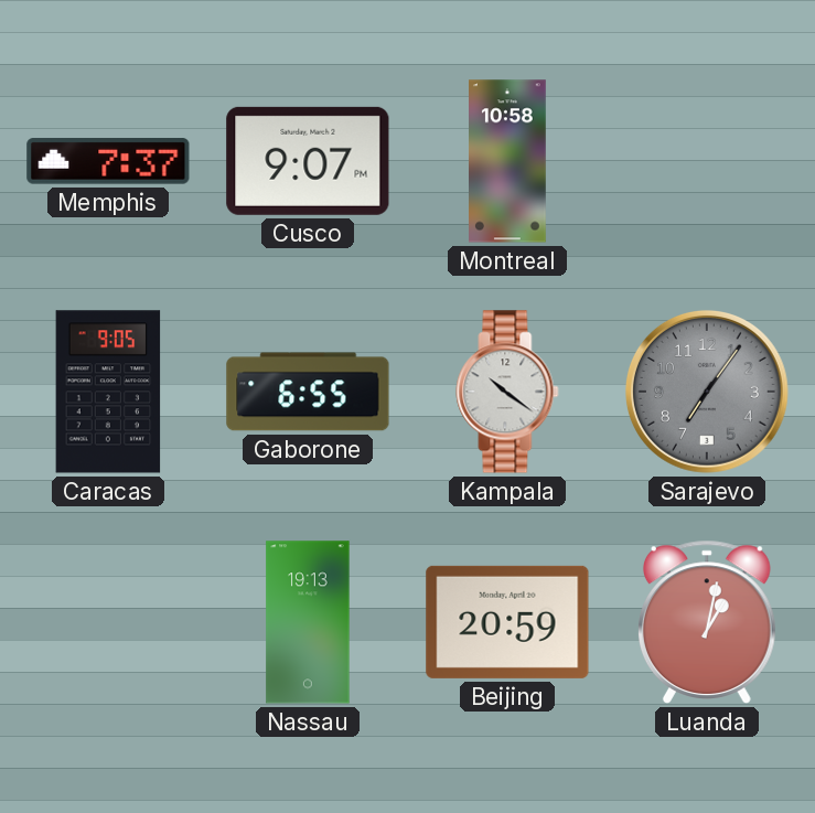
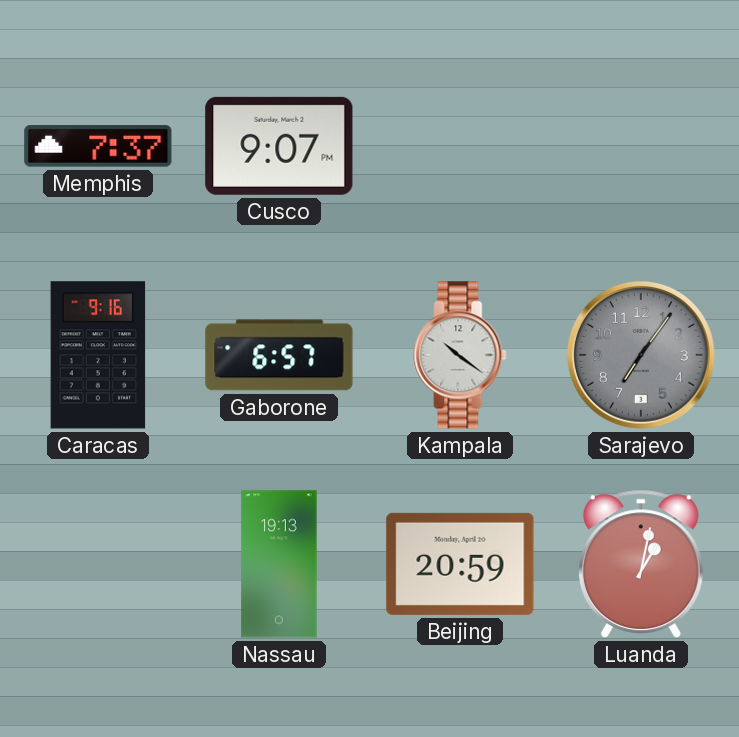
Montreal: 10:58 -> none (508, 161)
Caracas: 9:05 -> 9:16 (98, 355)
Gaborone: 6:55 -> 6:57 (279, 355)
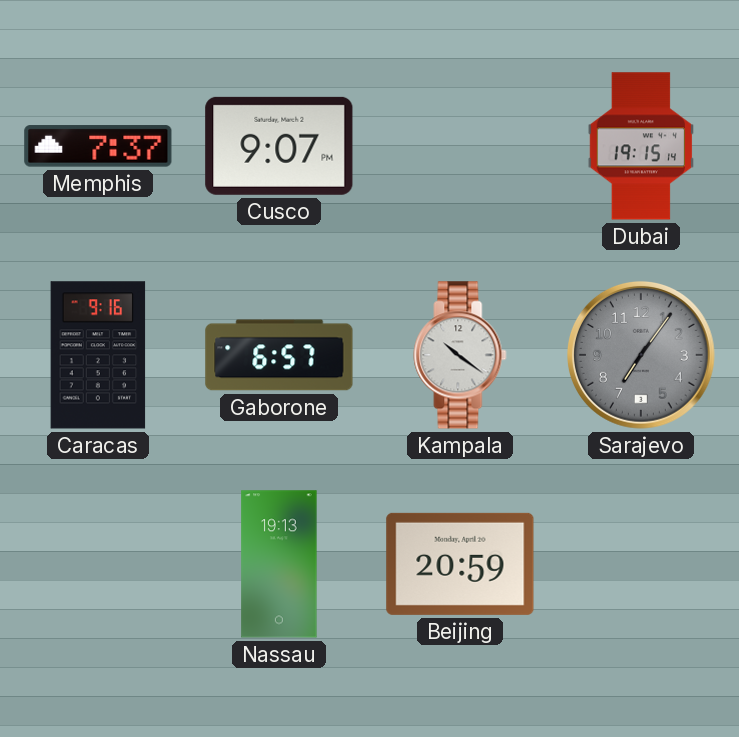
Dubai: none -> 19:15 (640, 146)
Luanda: 1:02 -> none (641, 564)
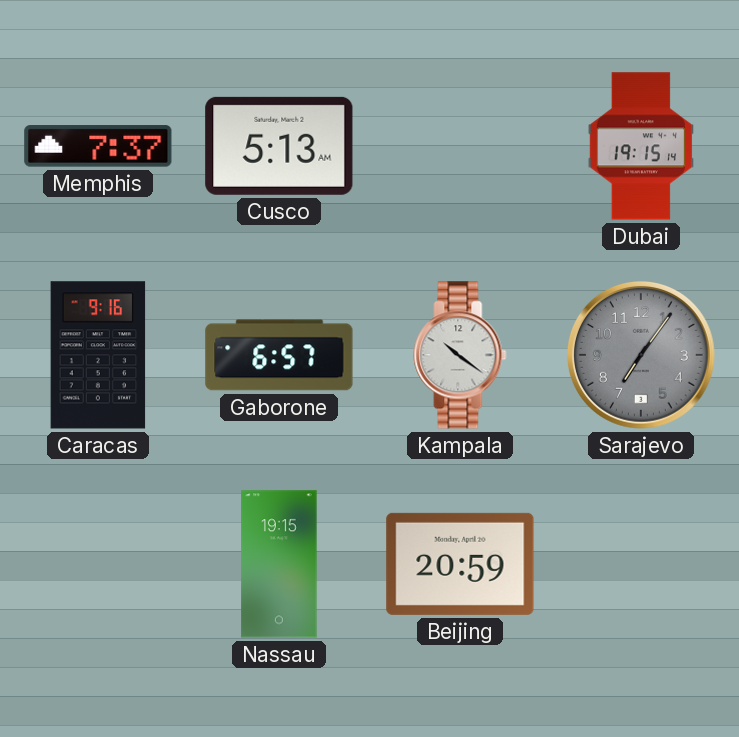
Cusco: 9:07 -> 5:13 (279, 146)
Nassau: 19:13 -> 19:15 (279, 564)
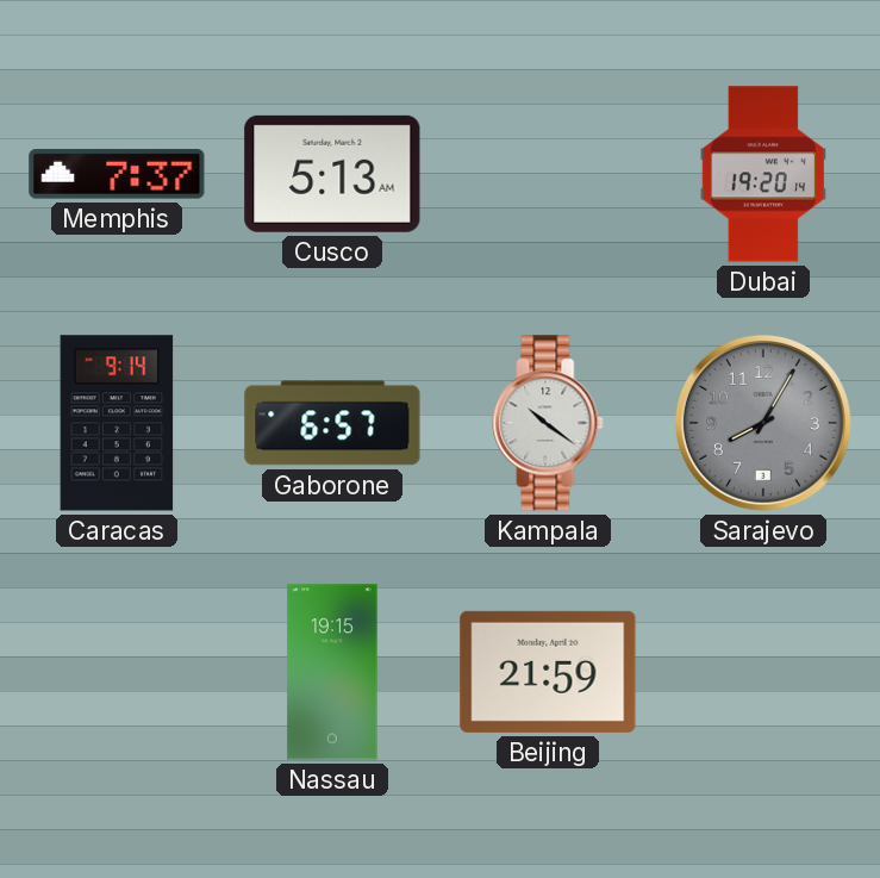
Dubai: 19:15 -> 19:20 (762, 174)
Caracas: 9:16 -> 9:14 (117, 423)
Sarajevo: 7:06 -> 8:05 (763, 423)
Beijing: 20:59 -> 21:59 (548, 672)
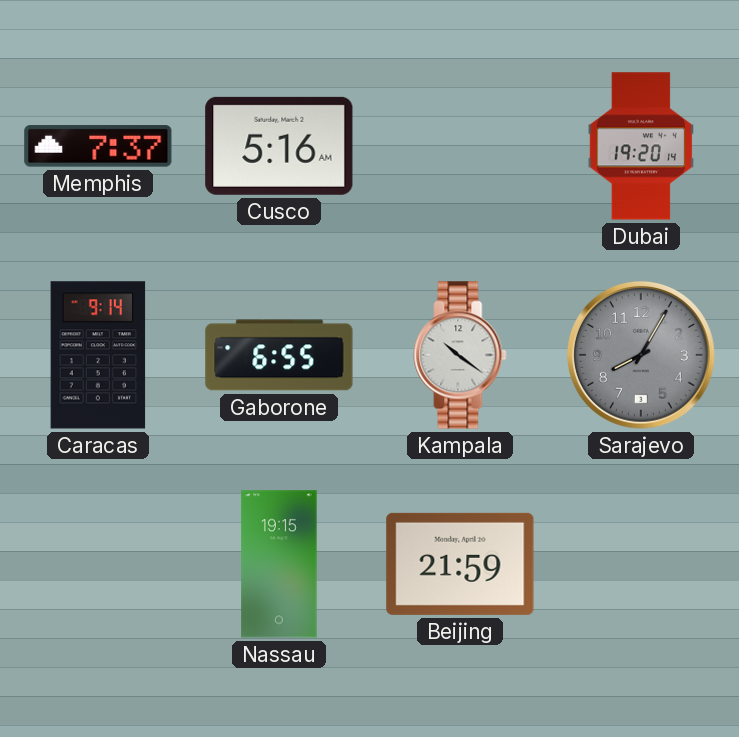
Cusco: 5:13 -> 5:16 (279, 146)
Gaborone: 6:57 -> 6:55 (279, 355)
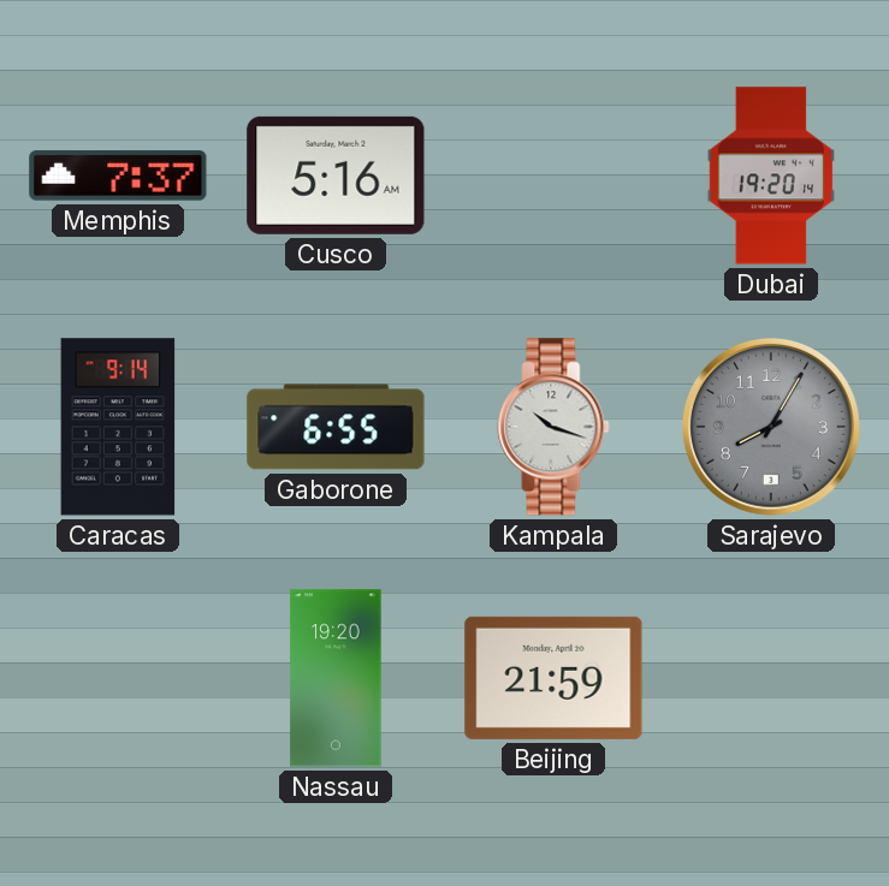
Kampala: 10:21 -> 10:18 (553, 427)
Nassau: 19:15 -> 19:20 (336, 678)
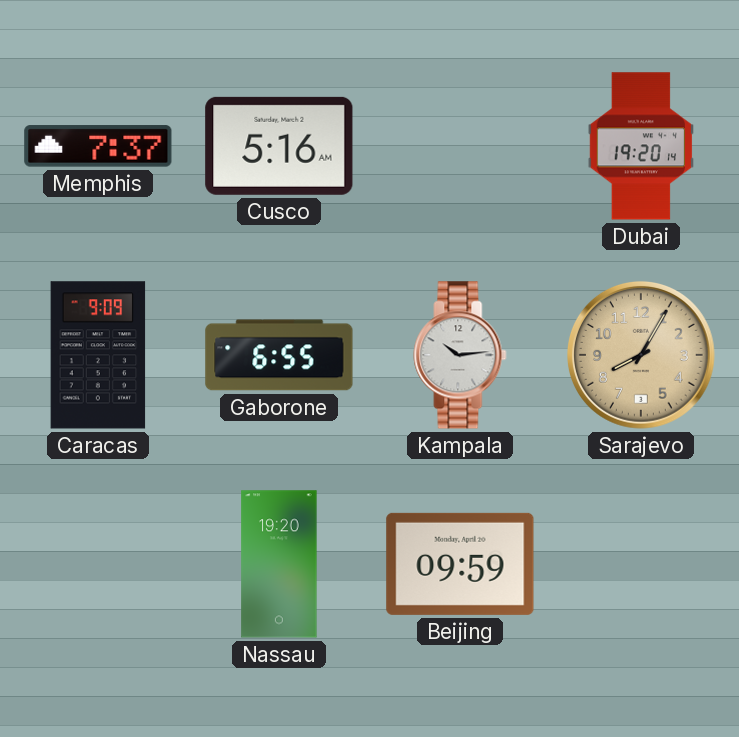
Caracas: 9:14 -> 9:09 (98, 355)
Kampala: 10:18 -> 10:14 (460, 355)
Sarajevo dial: grey -> champagne (641, 355)
Beijing: 21:59 -> 09:59 (460, 564)
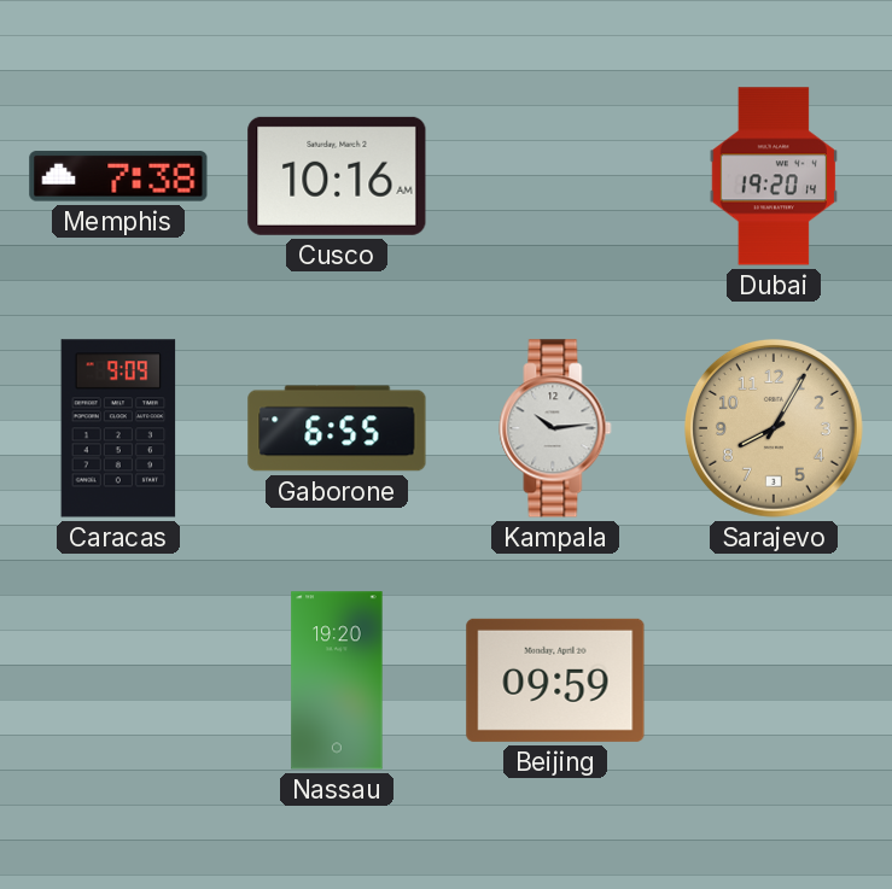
Memphis: 7:37 -> 7:38 (118, 176)
Cusco: 5:16 -> 10:16 (337, 176)
